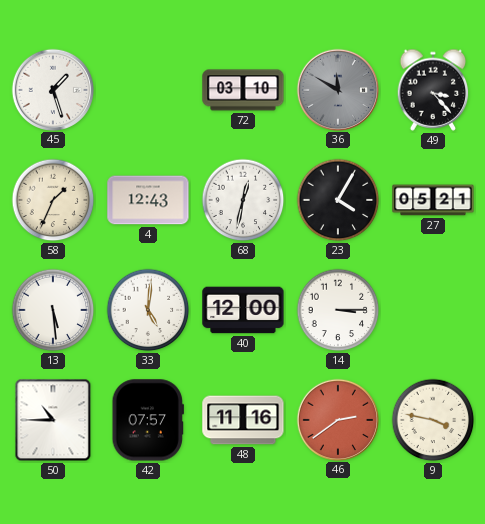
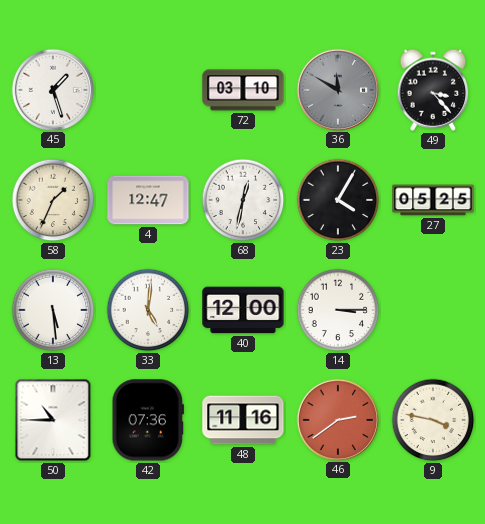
4: 12:43 -> 12:47 (148, 200)
27: 05:21 -> 05:25 (433, 200)
42: 07:57 -> 07:36 (148, 420)
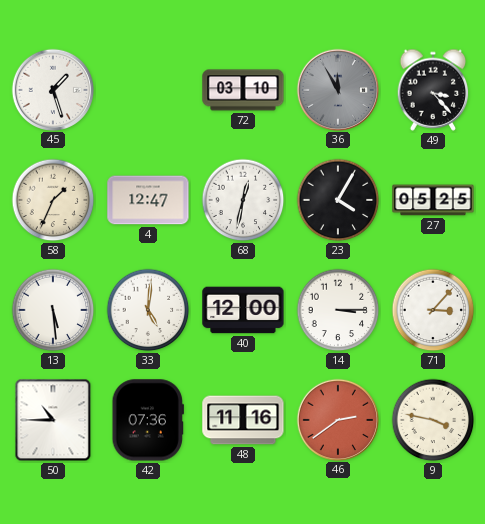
36: 11:50 -> 11:55 (337, 89)
71: none -> 3:07 (433, 310)
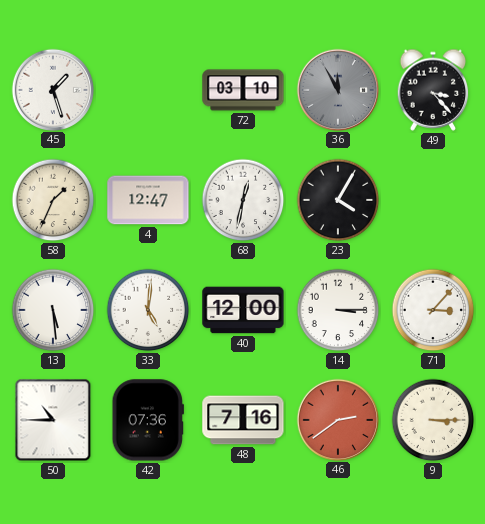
27: 05:25 -> none (433, 200)
48: 11:16 -> 7:16 (243, 420)
9: 3:47 -> 3:15 (433, 420)
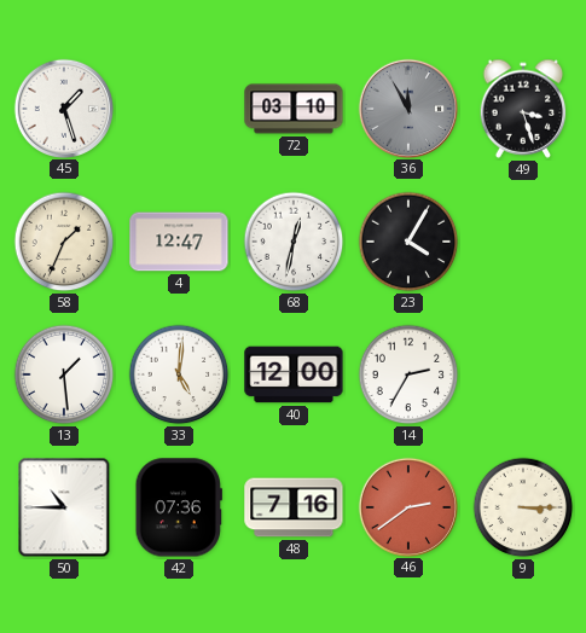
49: 3:23 -> 3:27 (523, 109)
13: 5:29 -> 1:29 (64, 374)
14: 3:15 -> 2:35 (408, 374)
71: 3:07 -> none (433, 310)
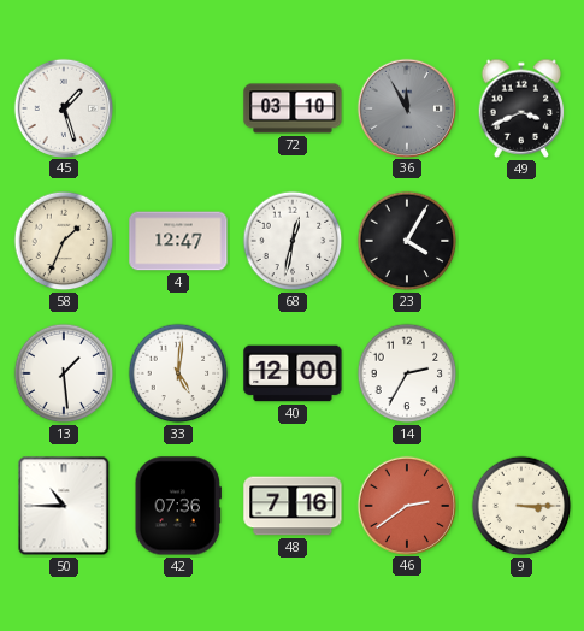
49: 3:27 -> 3:41 (521, 108)
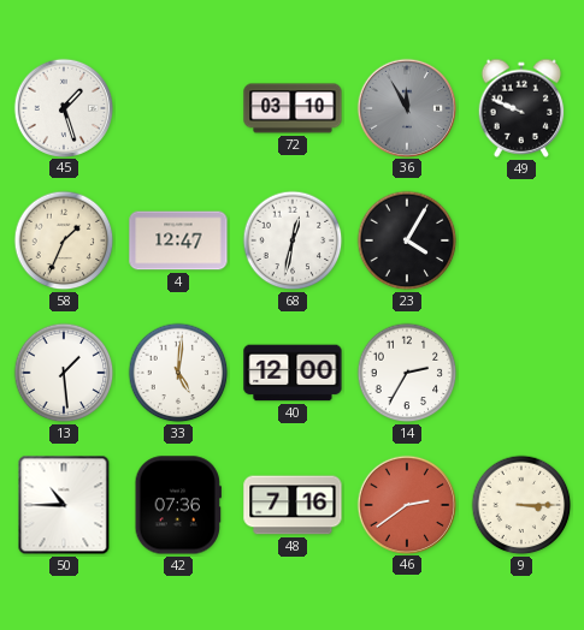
49: 3:41 -> 9:49 (521, 108)
